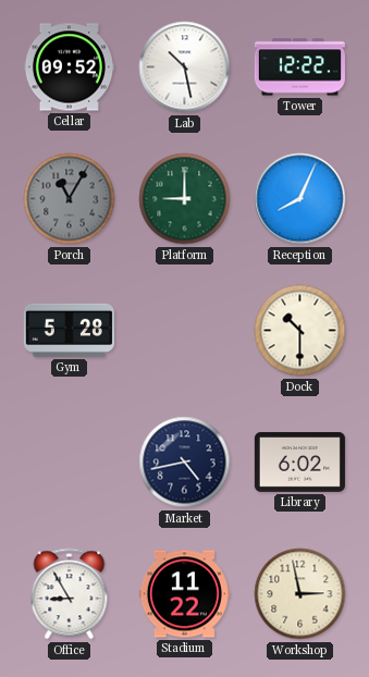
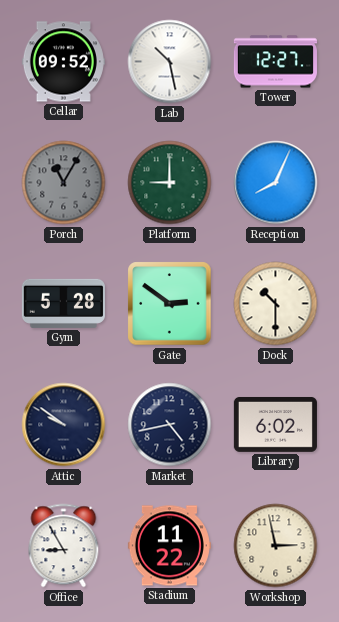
Tower: 12:22 -> 12:27 (275, 62)
Gate: none -> 2:51 (170, 304)
Attic: none -> 9:51 (64, 425)
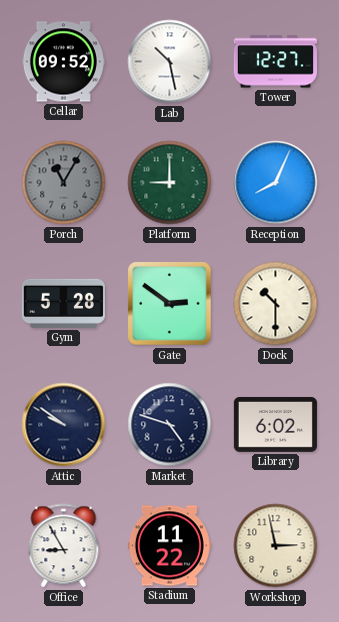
Market: 4:43 -> 4:48 (170, 425)
